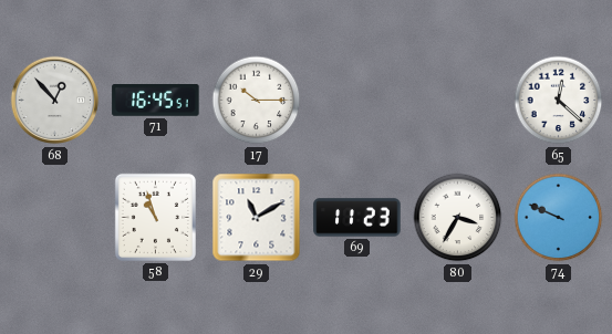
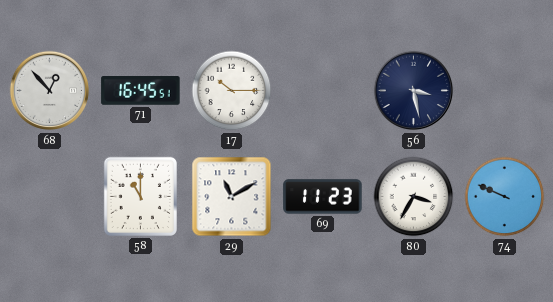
56: none -> 3:28 (414, 91)
65: 12:22 -> none (559, 101)
58: 10:57 -> 11:00 (140, 196)
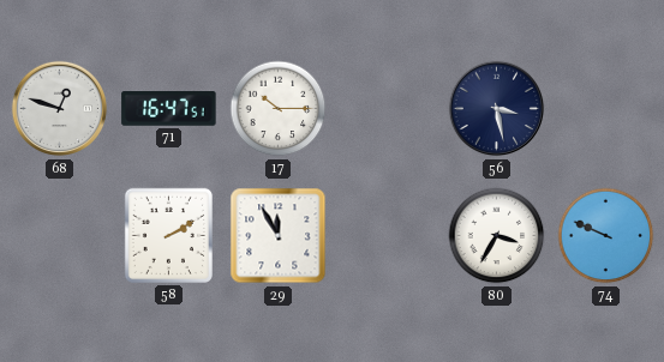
68: 12:53 -> 12:48 (60, 109)
71: 16:45 -> 16:47 (169, 109)
58: 11:00 -> 2:10 (168, 235)
29: 11:10 -> 11:55 (279, 236)
69: 11:23 -> none (323, 197)
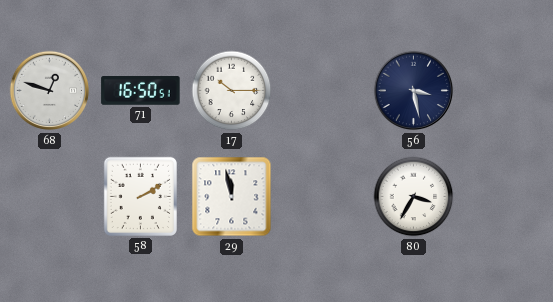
71: 16:47 -> 16:50 (141, 91)
29: 11:55 -> 11:58 (232, 197)
74: 9:49 -> none (606, 236)
